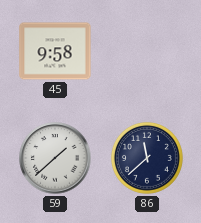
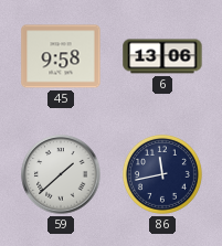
6: none -> 13:06 (162, 56)
86: 11:38 -> 11:43 (162, 174)
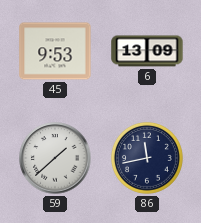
45: 9:58 -> 9:53 (55, 51)
6: 13:06 -> 13:09 (147, 51)
